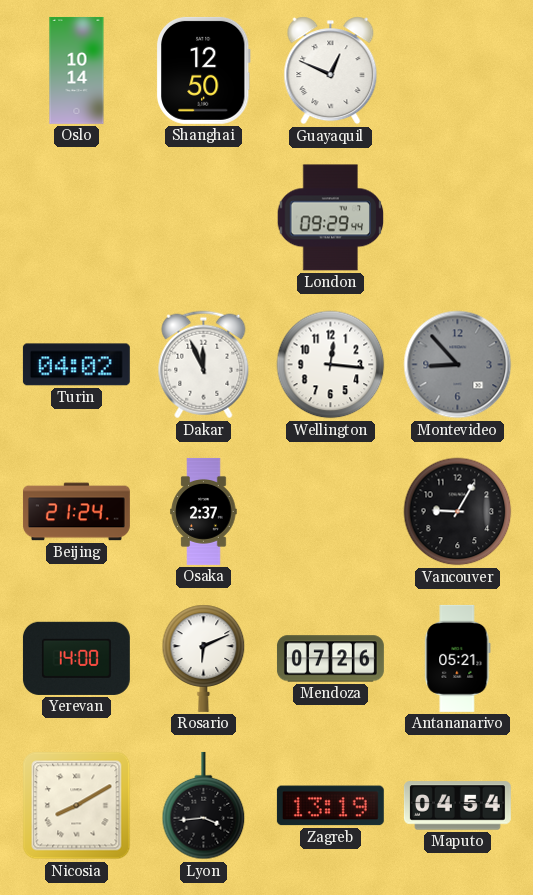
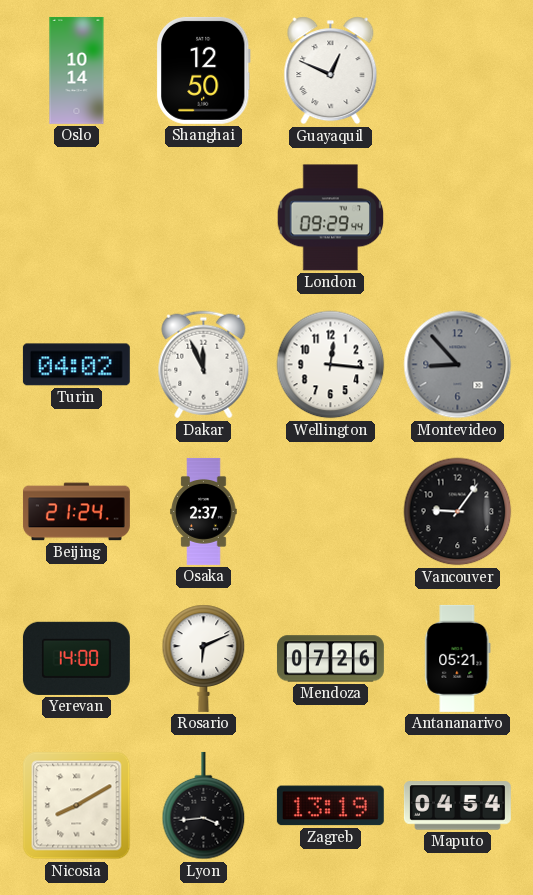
Vancouver: 9:05 -> 9:06 (458, 512)
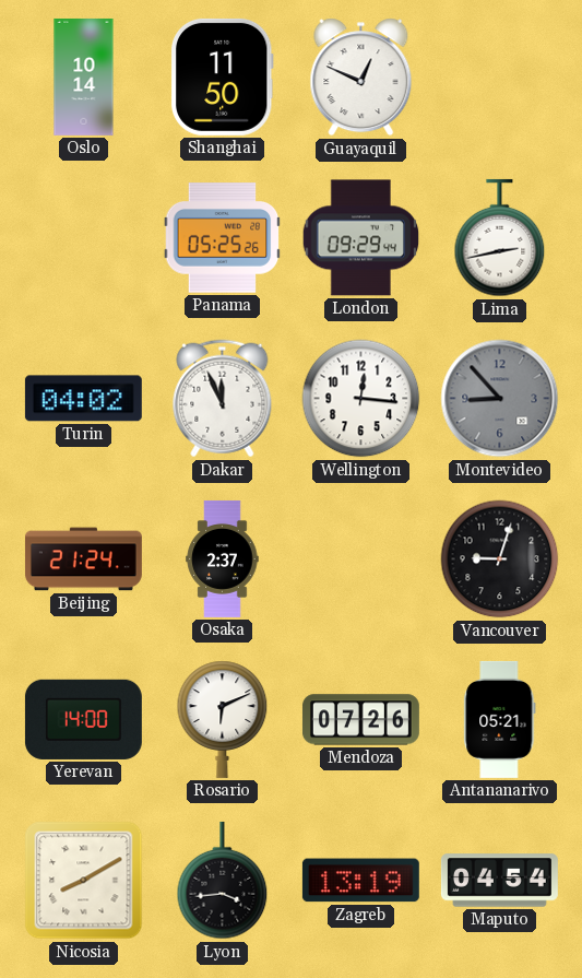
Shanghai: 12:50 -> 11:50 (222, 76)
Panama: none -> 05:25 (223, 238)
Lima: none -> 2:43 (500, 238)
Vancouver: 9:06 -> 9:03 (500, 559)
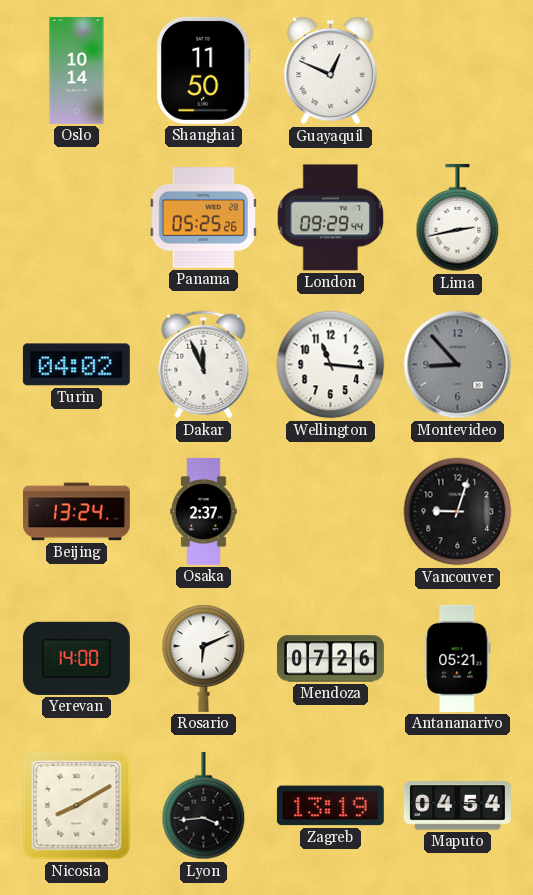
Wellington: 12:16 -> 11:16 (331, 365)
Beijing: 21:24 -> 13:24 (76, 512)
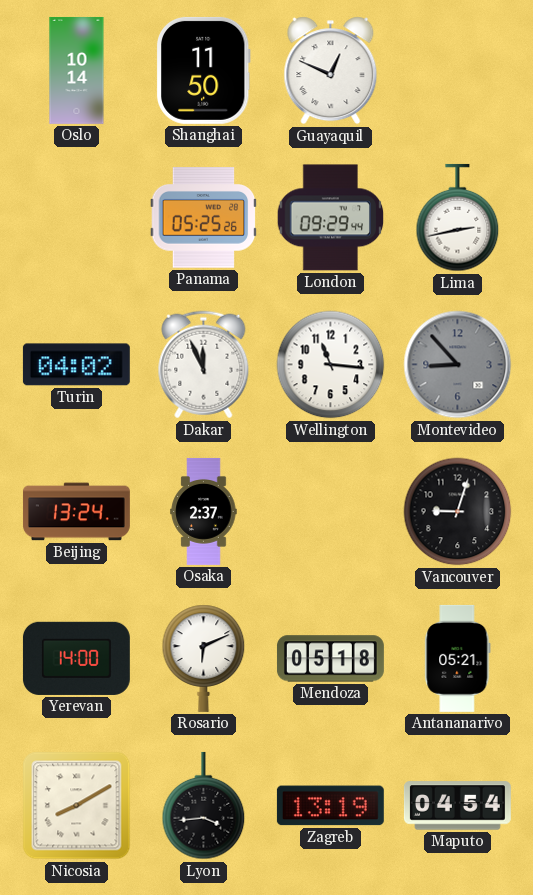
Mendoza: 07:26 -> 05:18 (330, 659)
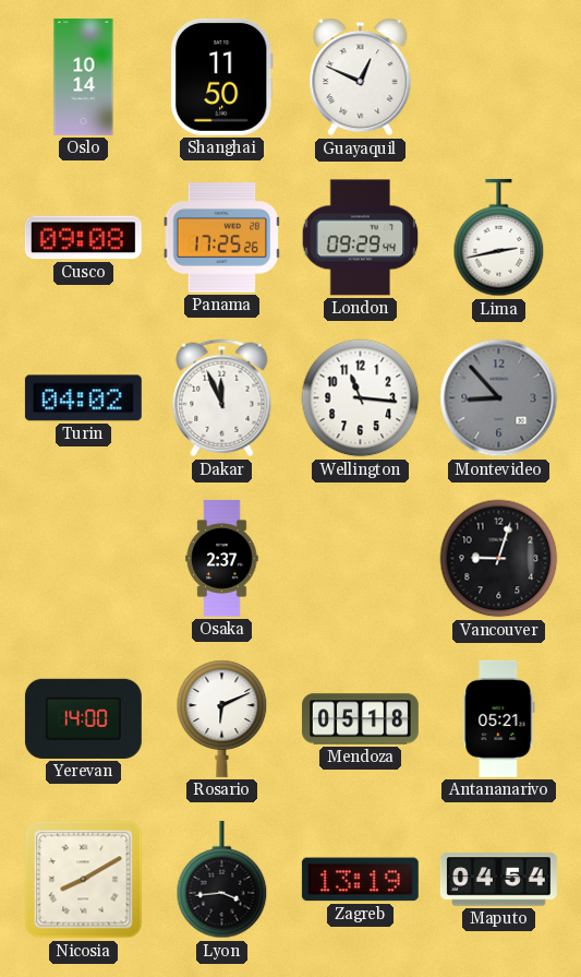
Cusco: none -> 09:08 (83, 238)
Panama: 05:25 -> 17:25 (222, 238)
Beijing: 13:24 -> none (76, 512)
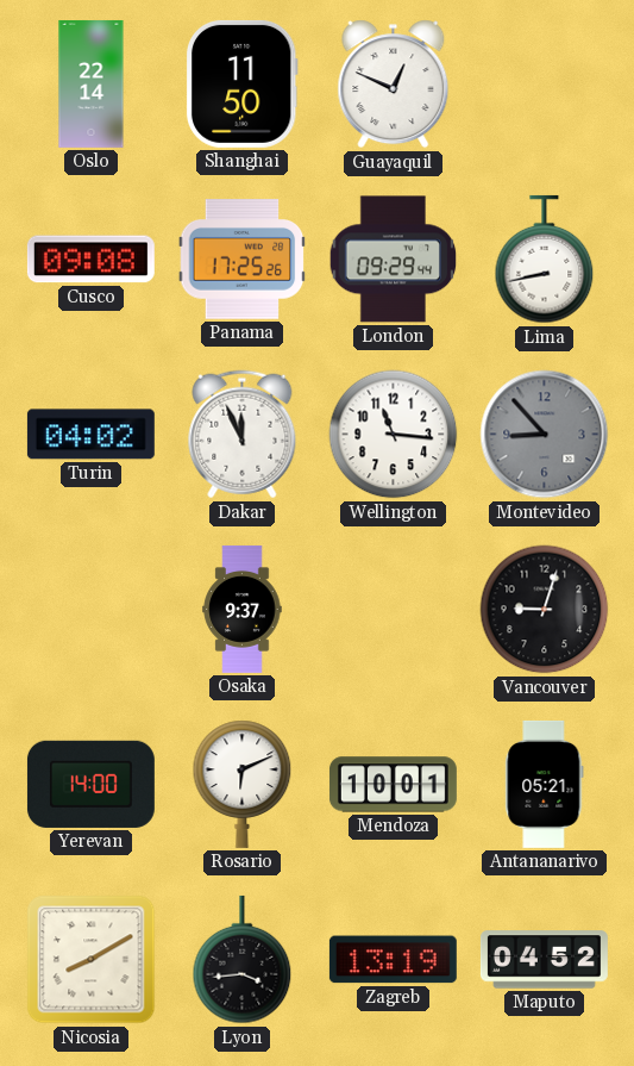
Oslo: 10:14 -> 22:14 (92, 83)
Lima: 2:43 -> 8:43 (545, 260)
Osaka: 2:37 -> 9:37 (243, 609)
Mendoza: 05:18 -> 10:01 (393, 785)
Maputo: 04:54 -> 04:52 (544, 960)
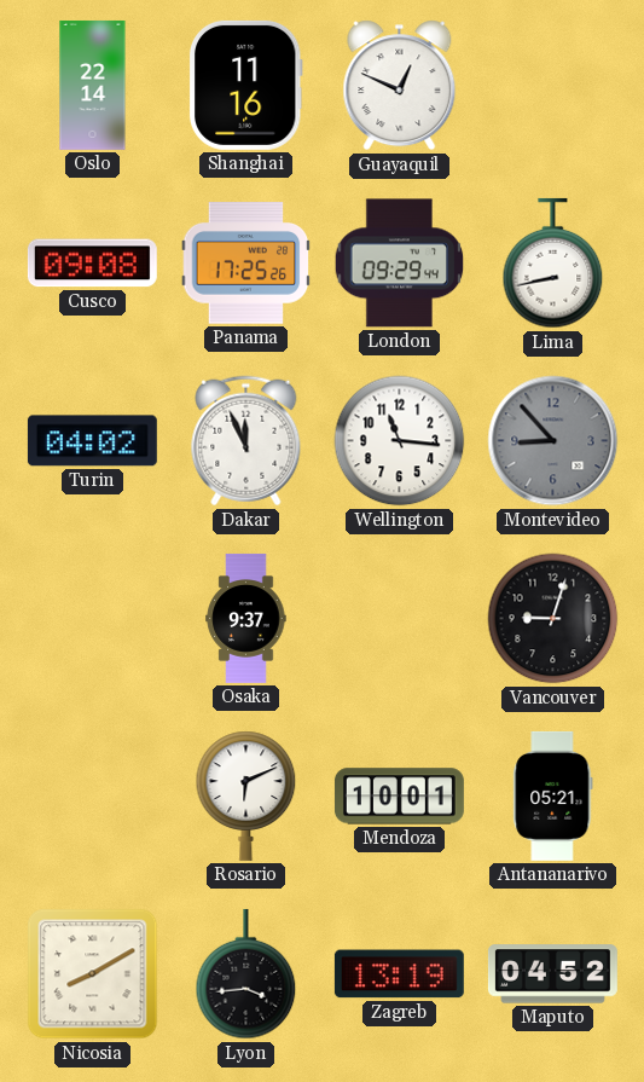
Shanghai: 11:50 -> 11:16 (245, 85)
Yerevan: 14:00 -> none (90, 784)
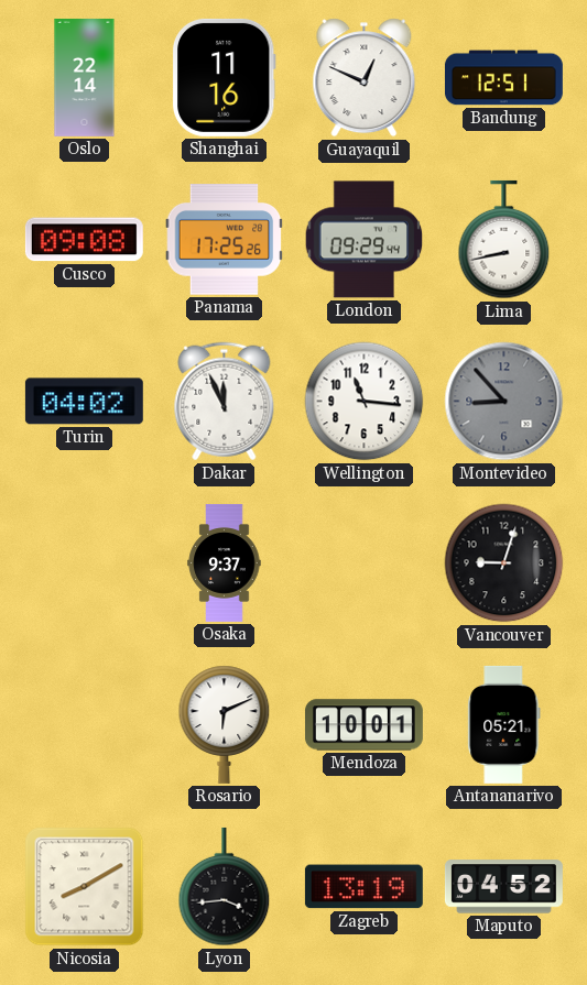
Bandung: none -> 12:51 (503, 78)
